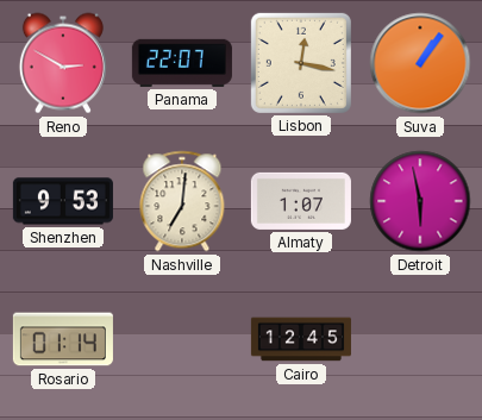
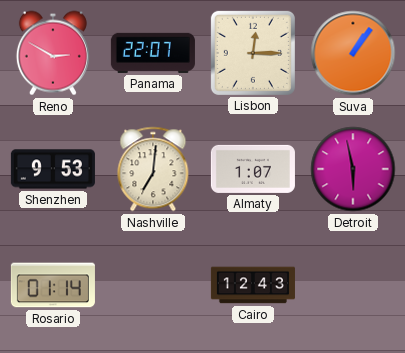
Lisbon: 12:17 -> 12:15 (253, 53)
Cairo: 12:45 -> 12:43 (253, 285)
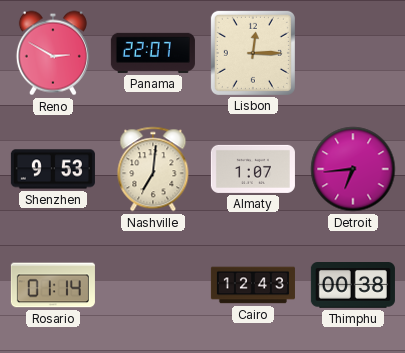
Suva: 1:06 -> none (353, 53)
Detroit: 5:58 -> 6:44 (353, 169)
Thimphu: none -> 00:38 (353, 285)
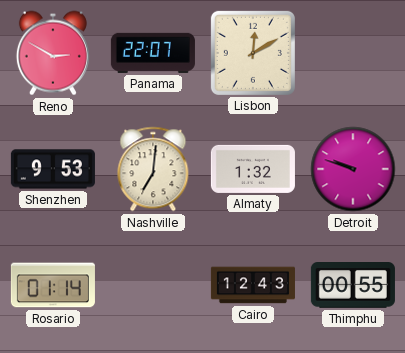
Lisbon: 12:15 -> 12:10 (253, 53)
Almaty: 1:07 -> 1:32 (253, 169)
Detroit: 6:44 -> 9:48 (353, 169)
Thimphu: 00:38 -> 00:55 (353, 285)
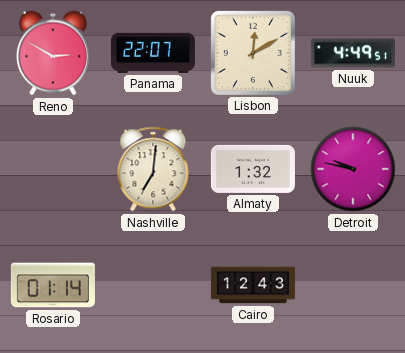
Nuuk: none -> 4:49 (353, 53)
Shenzhen: 9:53 -> none (53, 169)
Detroit: 9:48 -> 9:47 (353, 169)
Thimphu: 00:55 -> none (353, 285)
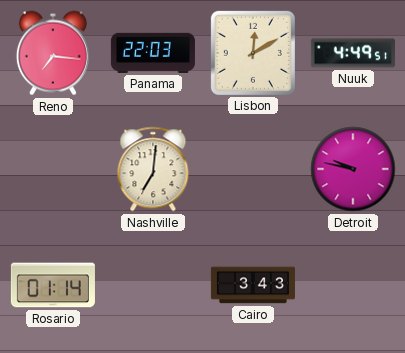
Reno: 2:50 -> 7:16 (53, 53)
Panama: 22:07 -> 22:03 (153, 53)
Almaty: 1:32 -> none (253, 169)
Cairo: 12:43 -> 3:43 (253, 285)
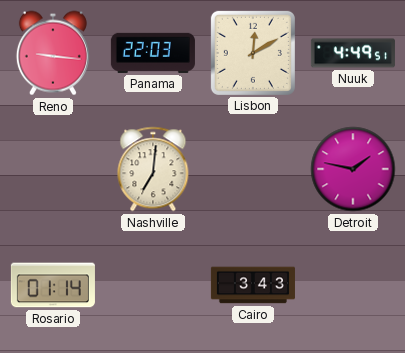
Reno: 7:16 -> 9:16 (53, 53)
Detroit: 9:47 -> 1:47 (353, 169)
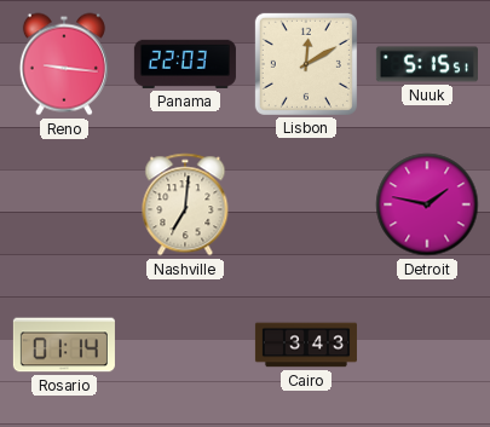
Nuuk: 4:49 -> 5:15 (427, 64)
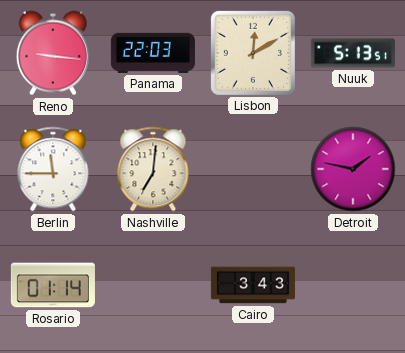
Nuuk: 5:15 -> 5:13 (353, 53)
Berlin: none -> 11:45 (53, 169)
